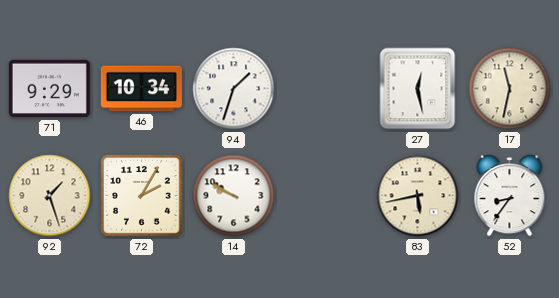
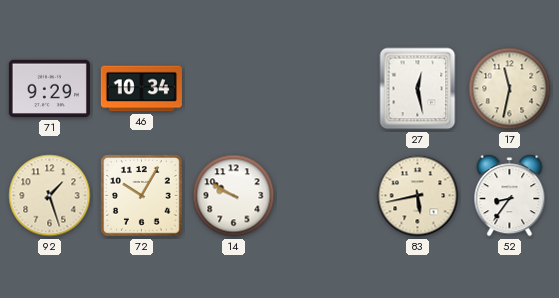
94: 1:33 -> none (234, 89)
72: 2:05 -> 10:05 (142, 196)
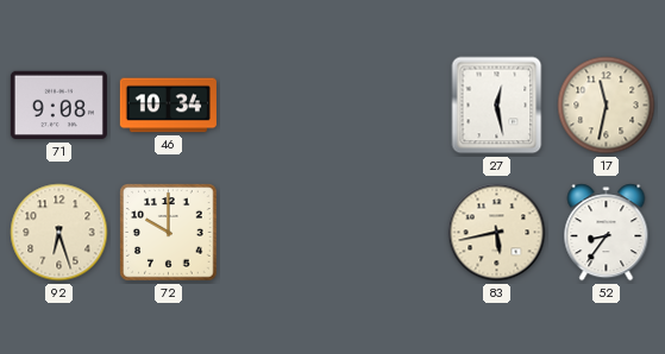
71: 9:29 -> 9:08 (58, 106)
92: 1:27 -> 6:27 (59, 233)
72: 10:05 -> 10:00 (169, 233)
14: 9:50 -> none (234, 196)
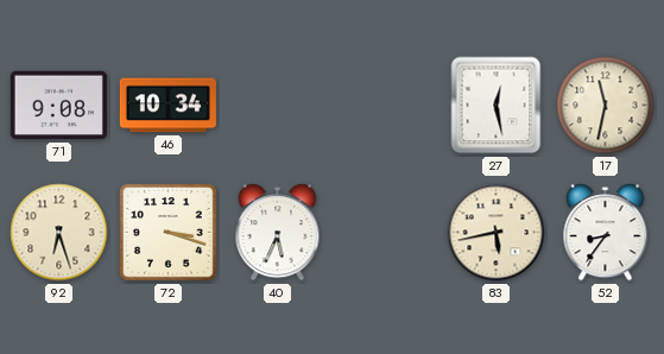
72: 10:00 -> 3:18 (169, 233)
40: none -> 5:34 (278, 233)
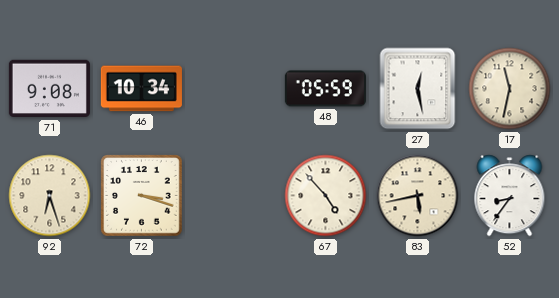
48: none -> 05:59 (325, 89)
40: 5:34 -> none (278, 233)
67: none -> 4:53 (326, 196)
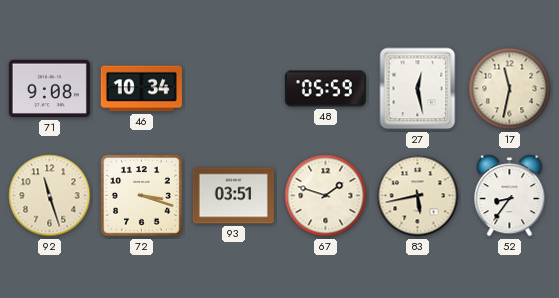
92: 6:27 -> 11:27 (50, 196)
93: none -> 03:51 (233, 196)
67: 4:53 -> 1:48 (326, 196)
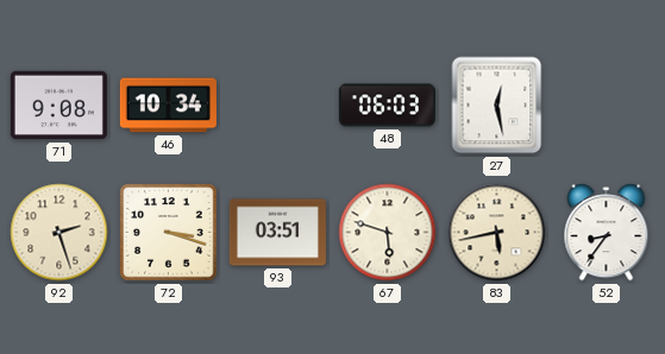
48: 05:59 -> 06:03 (387, 106)
17: 11:32 -> none (510, 89)
92: 11:27 -> 2:27 (59, 233)
67: 1:48 -> 5:48 (388, 233)
